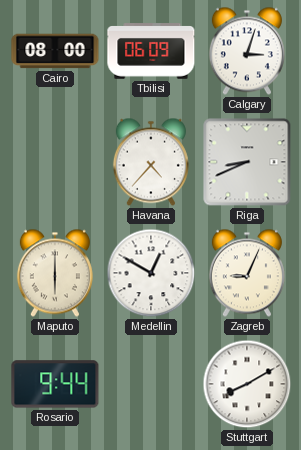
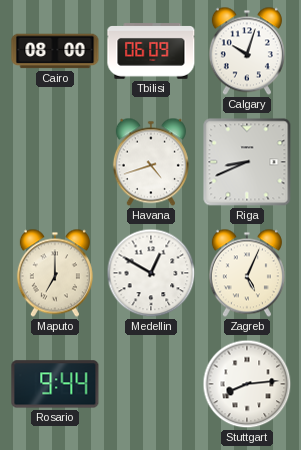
Calgary: 3:03 -> 10:03 (247, 51)
Havana: 4:37 -> 4:42 (151, 162)
Maputo: 6:00 -> 7:00 (55, 273)
Zagreb: 9:04 -> 5:04 (247, 273)
Stuttgart: 8:10 -> 8:14 (247, 384)
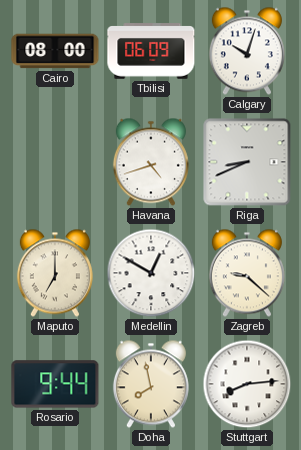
Zagreb: 5:04 -> 9:22 (247, 273)
Doha: none -> 7:58 (151, 384)
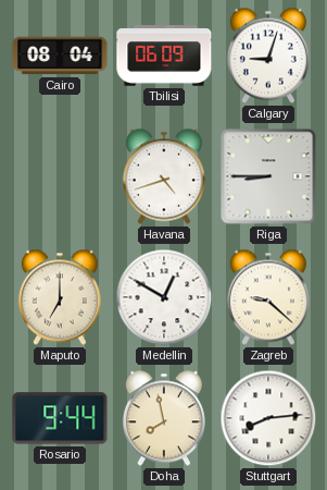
Cairo: 08:00 -> 08:04 (60, 56)
Calgary: 10:03 -> 9:03 (268, 56)
Riga: 8:41 -> 8:45 (268, 176)
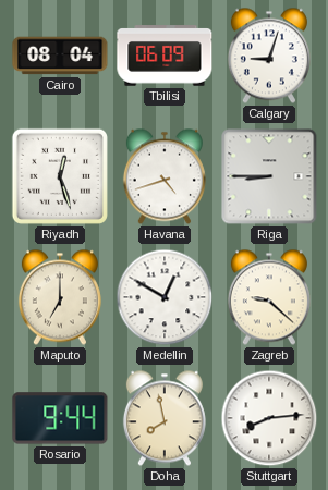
Riyadh: none -> 12:27 (60, 176)
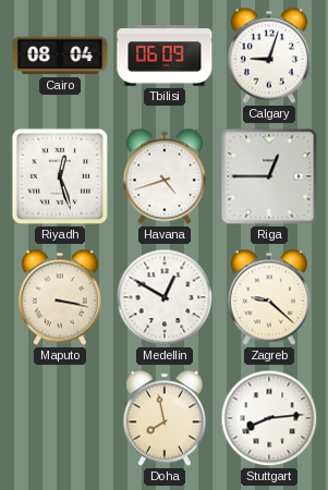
Riga: 8:45 -> 12:45 (269, 176)
Maputo: 7:00 -> 3:17 (60, 297)
Rosario: 9:44 -> none (60, 418)
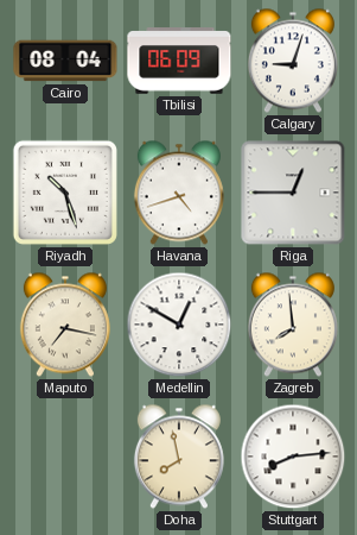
Riyadh: 12:27 -> 10:27 (65, 193)
Maputo: 3:17 -> 7:17 (65, 325)
Zagreb: 9:22 -> 7:59 (293, 325)
